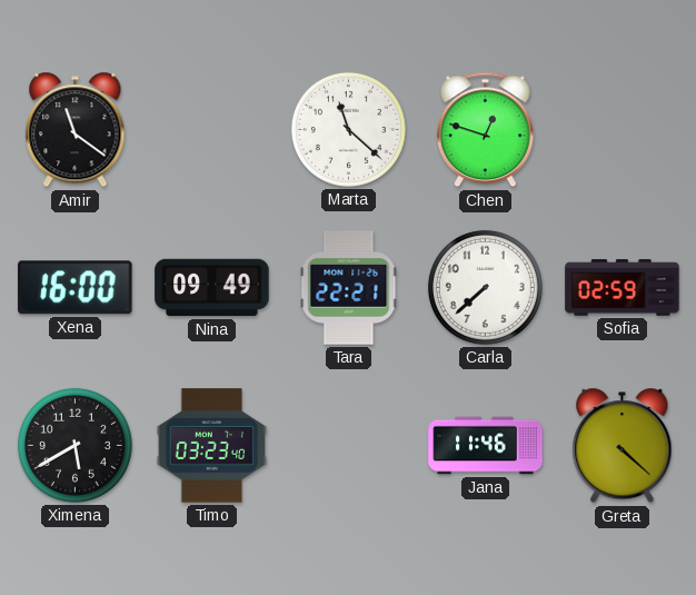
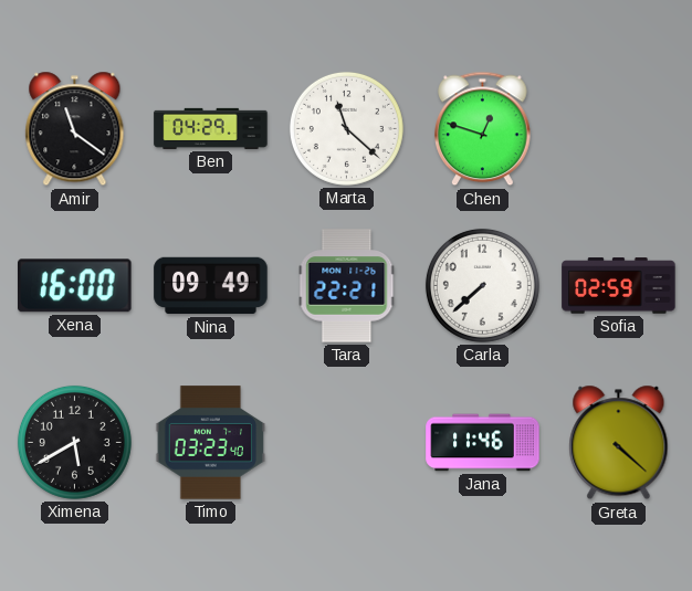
Ben: none -> 04:29 (211, 128)
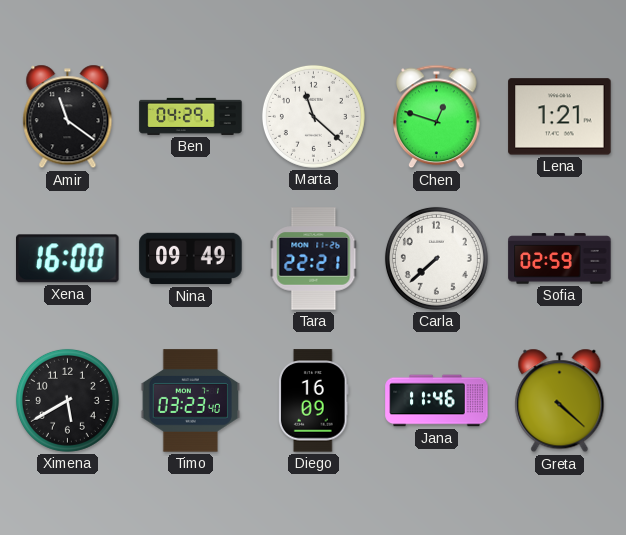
Lena: none -> 1:21 (560, 117)
Diego: none -> 16:09 (313, 401)
